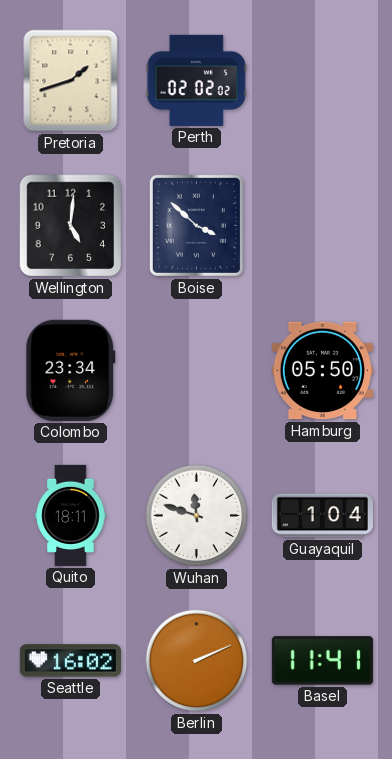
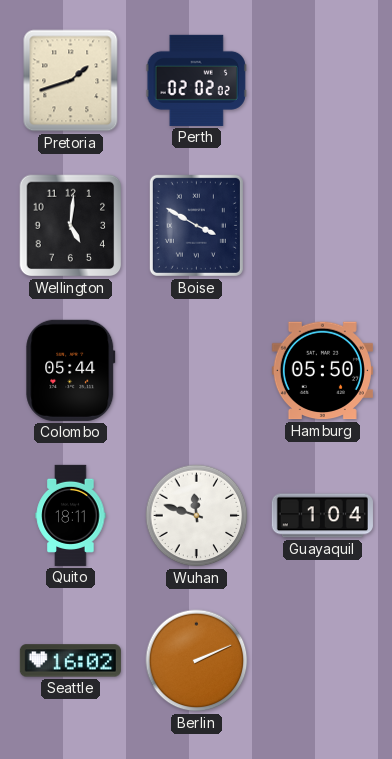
Boise: 3:52 -> 3:50 (196, 225)
Colombo: 23:34 -> 05:44 (71, 370)
Basel: 11:41 -> none (322, 661)
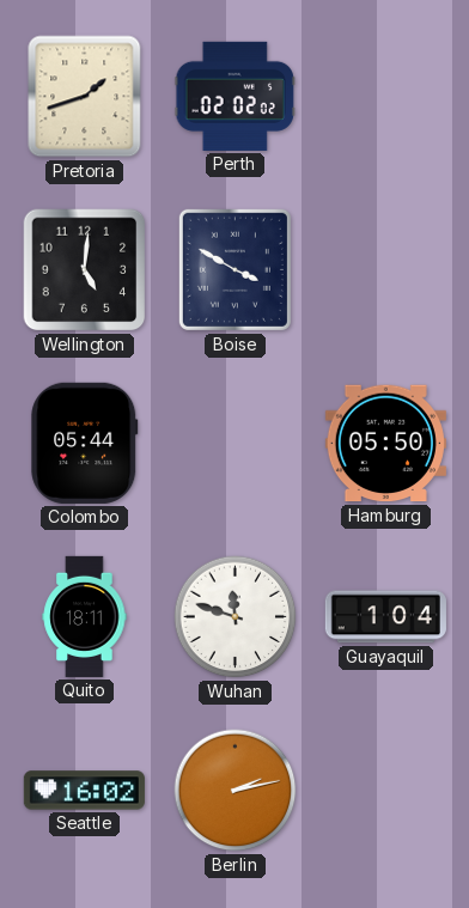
Berlin: 2:11 -> 2:13 (236, 791)
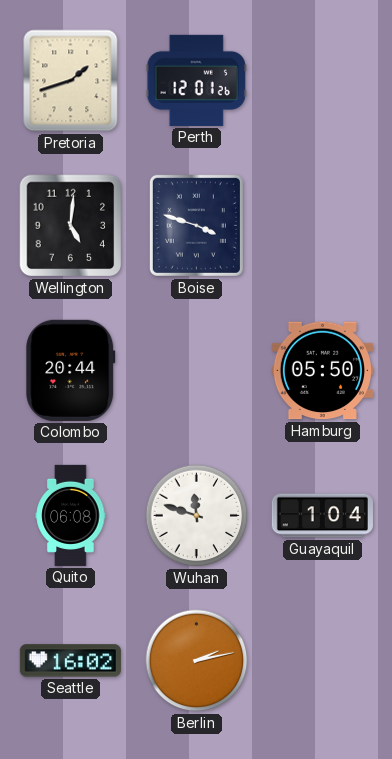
Perth: 02:02 -> 12:01 (196, 80)
Boise: 3:50 -> 3:48 (196, 225)
Colombo: 05:44 -> 20:44 (71, 370)
Quito: 18:11 -> 06:08 (71, 515)
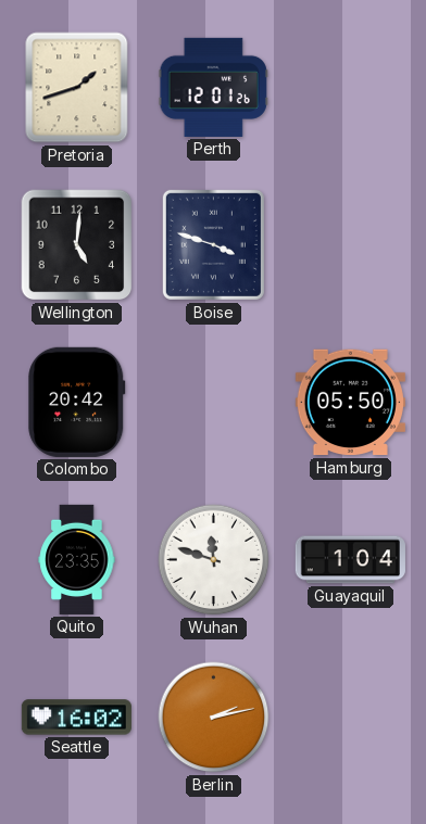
Colombo: 20:44 -> 20:42 (77, 402)
Quito: 06:08 -> 23:35 (77, 559)
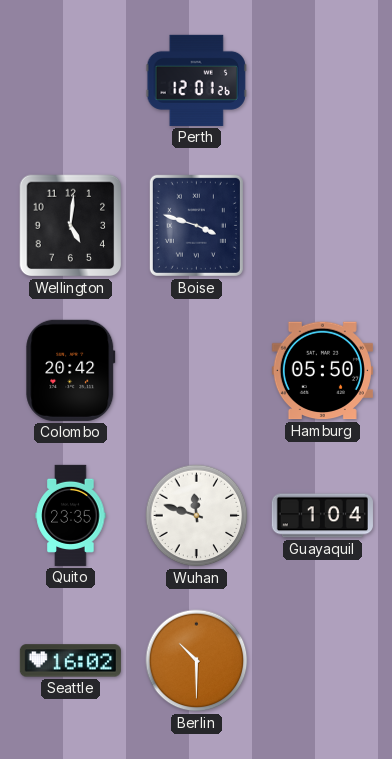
Pretoria: 1:42 -> none (77, 88)
Berlin: 2:13 -> 10:30 (197, 661)
